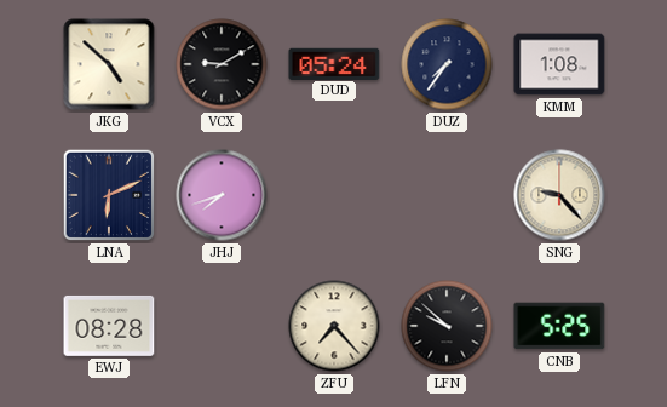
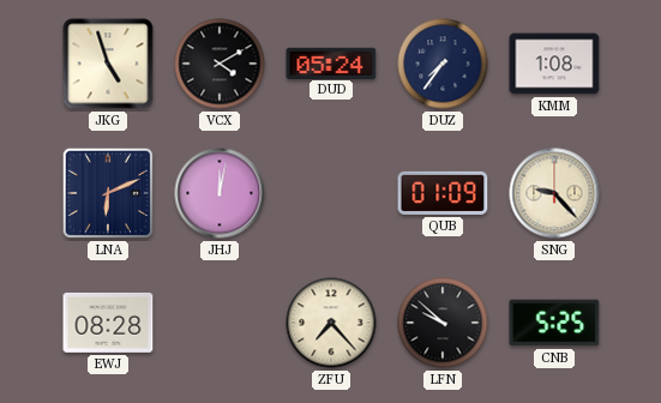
JKG: 4:52 -> 4:57 (108, 64)
VCX: 9:10 -> 4:10 (220, 64)
JHJ: 7:42 -> 12:02 (220, 193)
QUB: none -> 01:09 (443, 193)
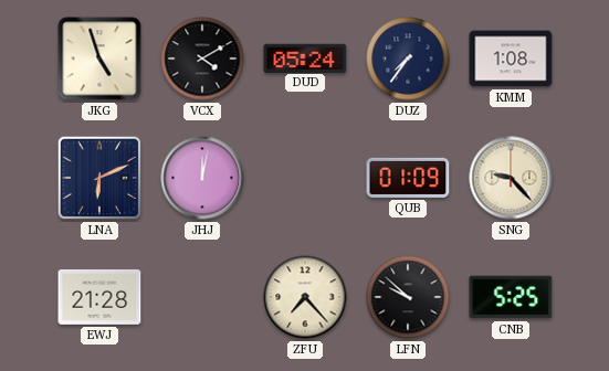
EWJ: 08:28 -> 21:28 (99, 297)
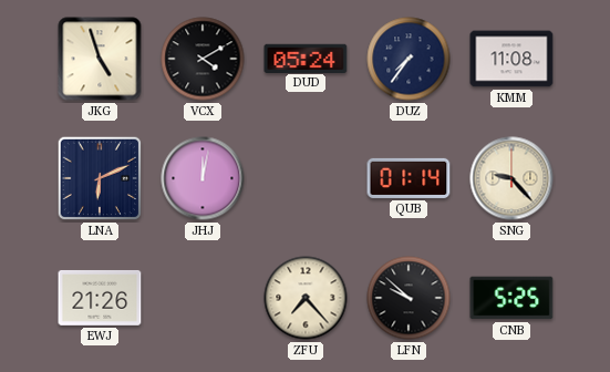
KMM: 1:08 -> 11:08 (511, 59)
QUB: 01:09 -> 01:14 (409, 178)
EWJ: 21:28 -> 21:26 (100, 298)
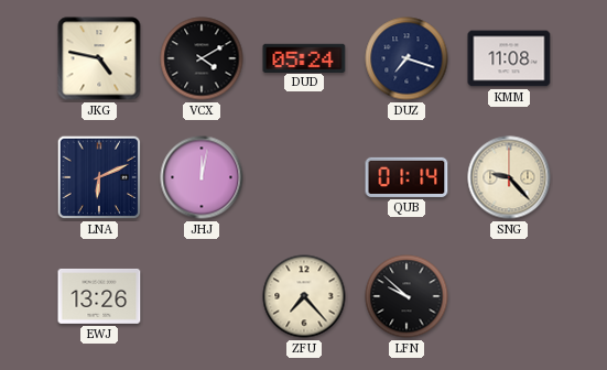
JKG: 4:57 -> 4:47 (99, 58)
DUZ: 7:36 -> 7:18 (407, 58)
EWJ: 21:26 -> 13:26 (99, 296)
CNB: 5:25 -> none (511, 298)
